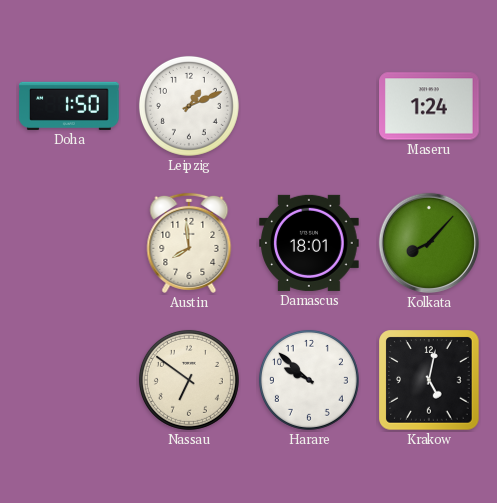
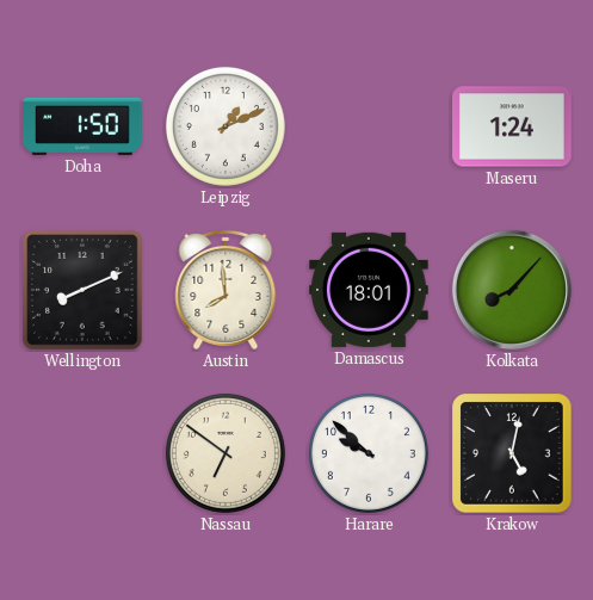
Wellington: none -> 8:11 (84, 291)
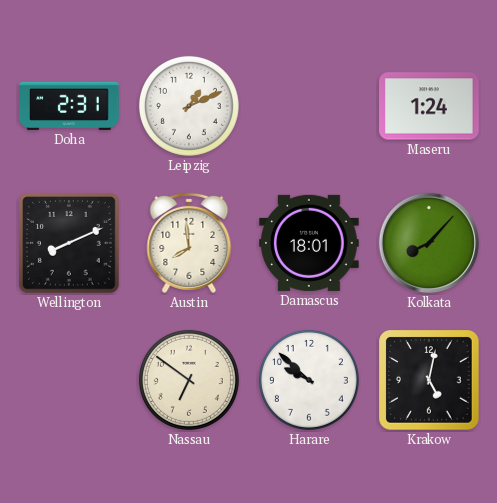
Doha: 1:50 -> 2:31 (69, 106)
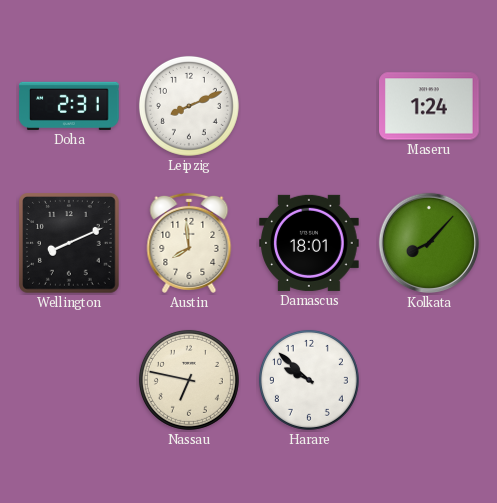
Leipzig: 1:11 -> 8:11 (189, 106)
Nassau: 6:51 -> 6:47 (189, 380)
Krakow: 5:02 -> none (429, 380)
